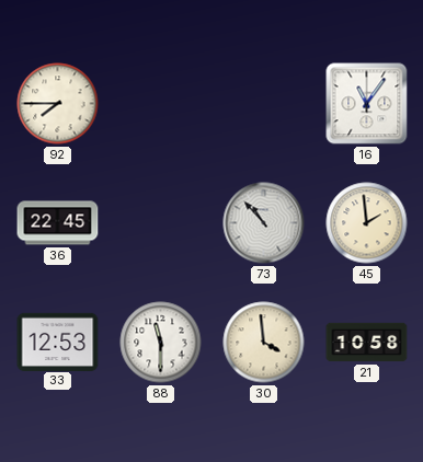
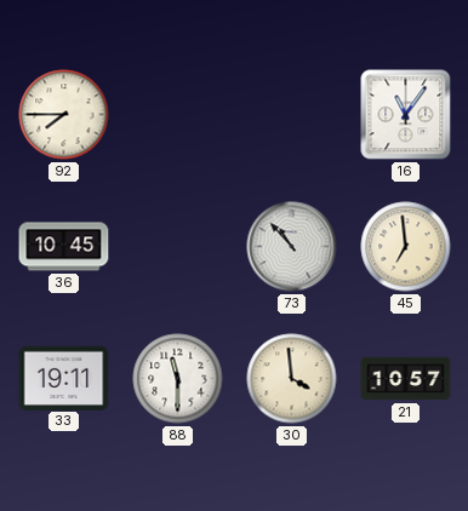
36: 22:45 -> 10:45 (64, 247)
45: 1:59 -> 6:59 (406, 247)
33: 12:53 -> 19:11 (64, 378)
21: 10:58 -> 10:57 (406, 379)
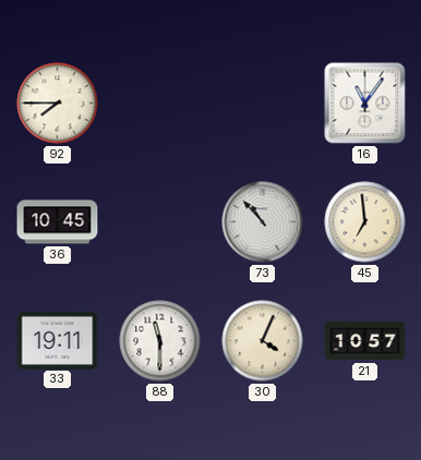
30: 3:59 -> 4:04 (263, 341)
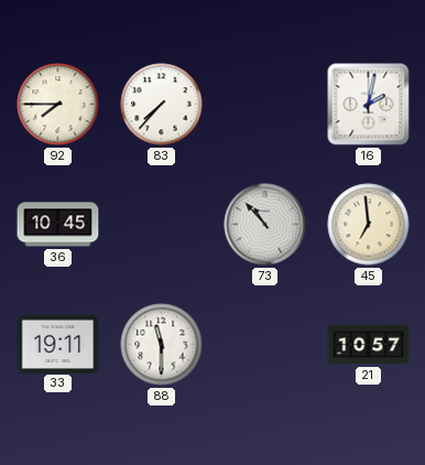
83: none -> 7:37 (162, 105)
16: 11:06 -> 2:02 (369, 105)
30: 4:04 -> none (263, 341)
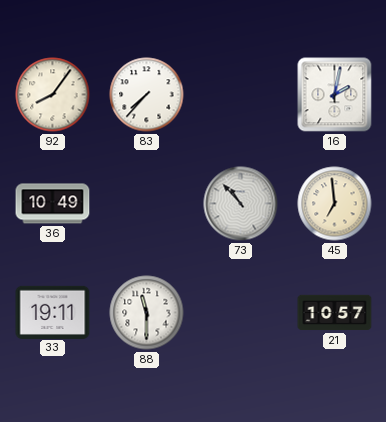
92: 7:45 -> 8:06 (53, 95)
36: 10:45 -> 10:49 (53, 204)
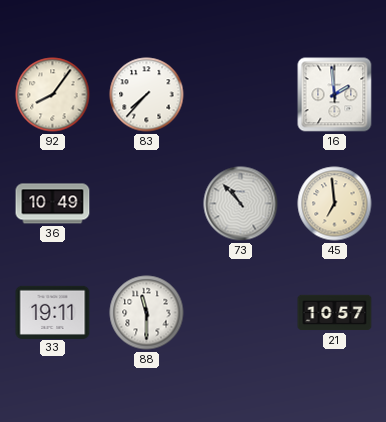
16: 2:02 -> 1:59 (335, 95)
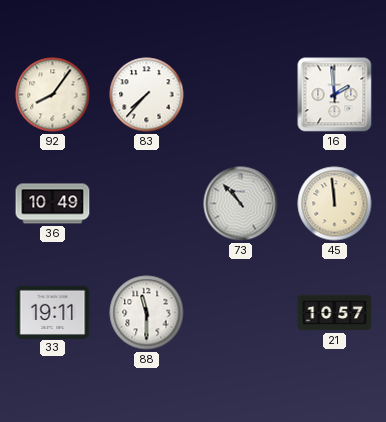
45: 6:59 -> 11:59 (335, 204)
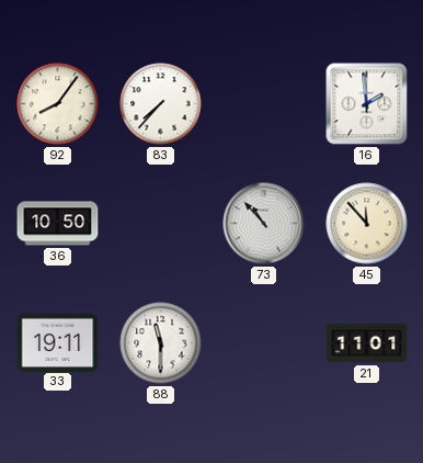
36: 10:49 -> 10:50 (58, 224)
45: 11:59 -> 11:53 (367, 224)
21: 10:57 -> 11:01 (367, 343)
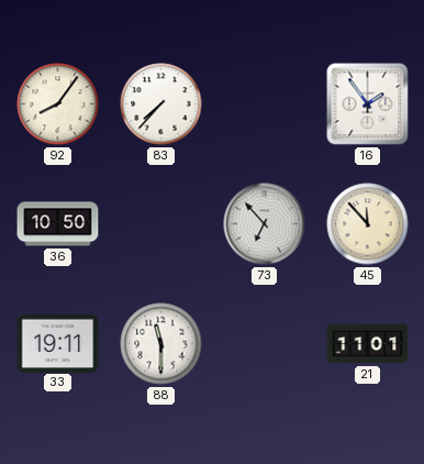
16: 1:59 -> 1:54 (368, 104)
73: 10:53 -> 6:53 (265, 224)
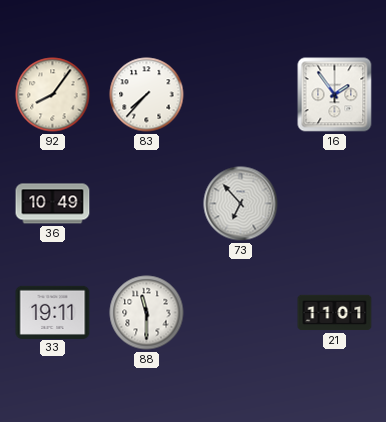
36: 10:50 -> 10:49 (53, 204)
45: 11:53 -> none (368, 224)
